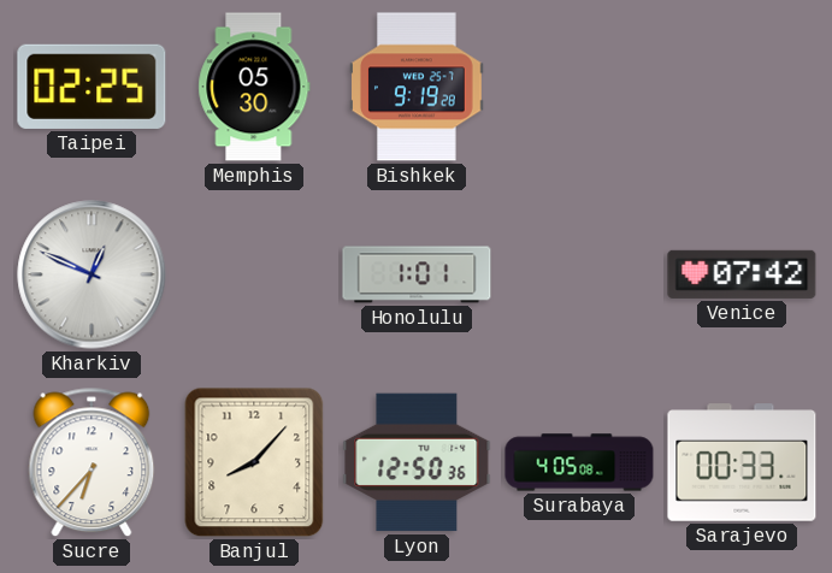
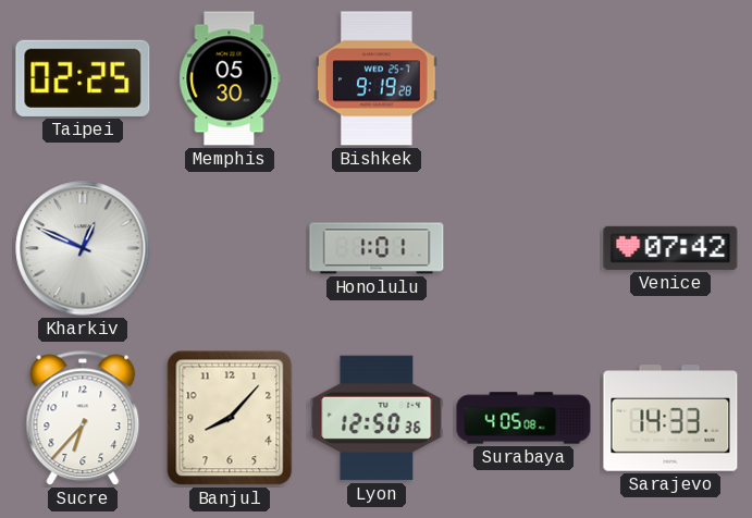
Sarajevo: 00:33 -> 14:33 (670, 418)
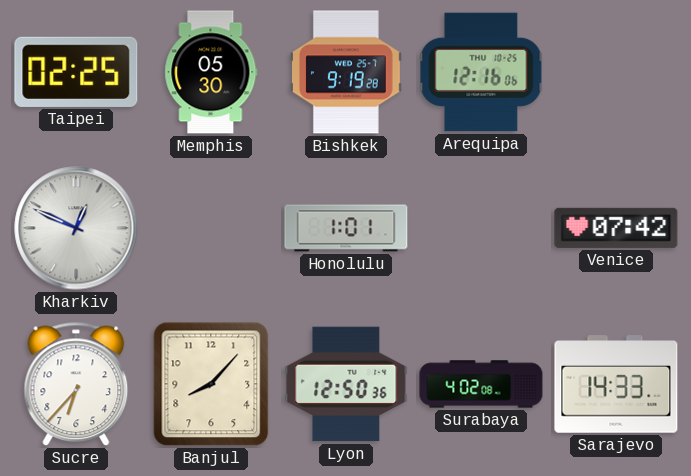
Arequipa: none -> 12:16 (481, 72)
Surabaya: 4:05 -> 4:02 (481, 384)
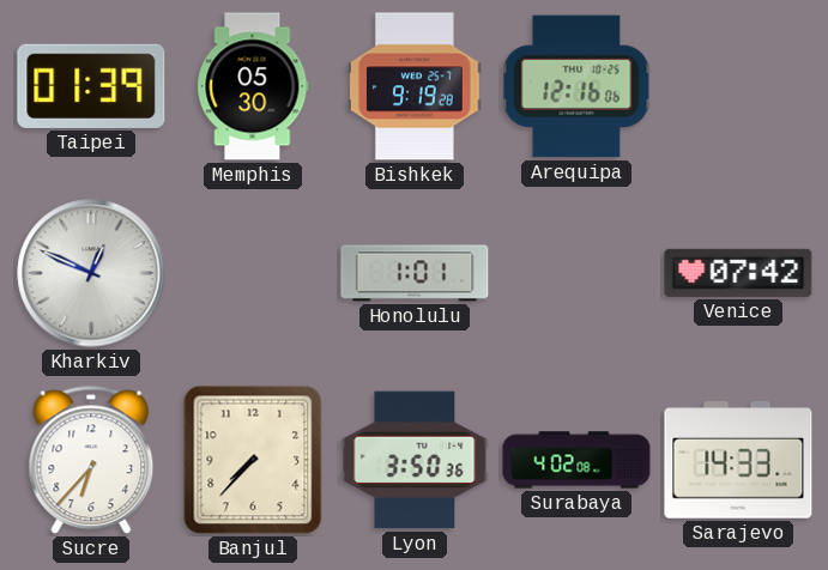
Taipei: 02:25 -> 01:39 (91, 86)
Banjul: 8:07 -> 7:37 (253, 460)
Lyon: 12:50 -> 3:50 (415, 460)
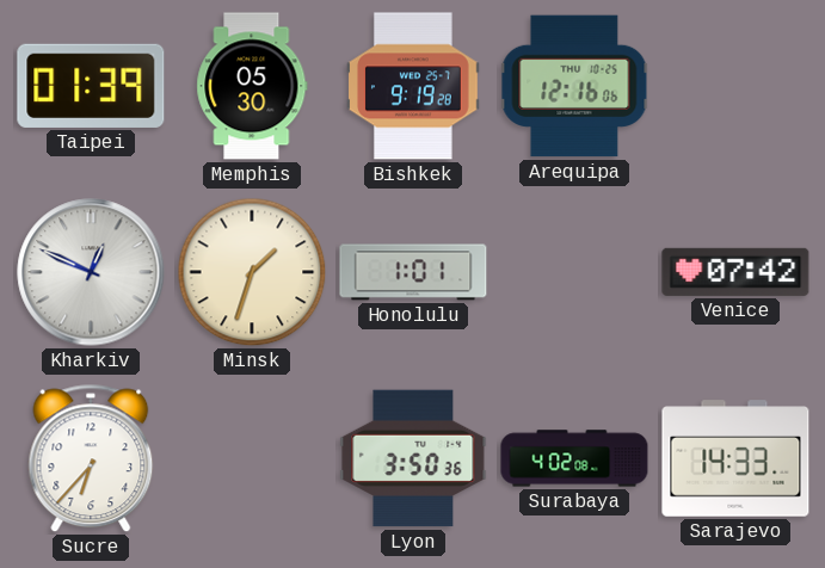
Minsk: none -> 1:33 (252, 272)
Banjul: 7:37 -> none (253, 460)
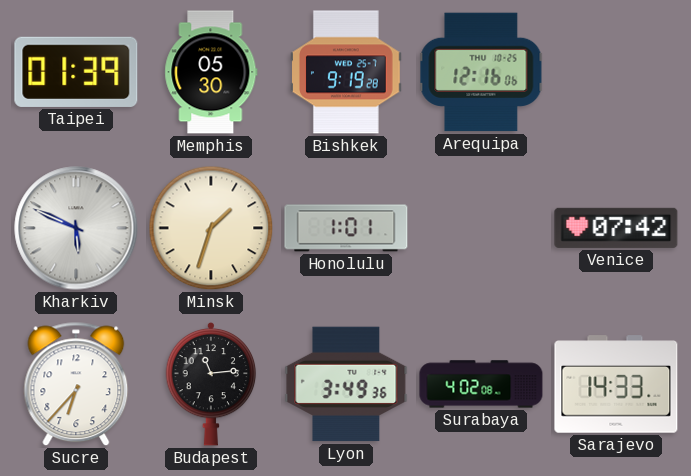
Kharkiv: 12:49 -> 5:49 (76, 228)
Budapest: none -> 11:14 (211, 384)
Lyon: 3:50 -> 3:49 (346, 384)
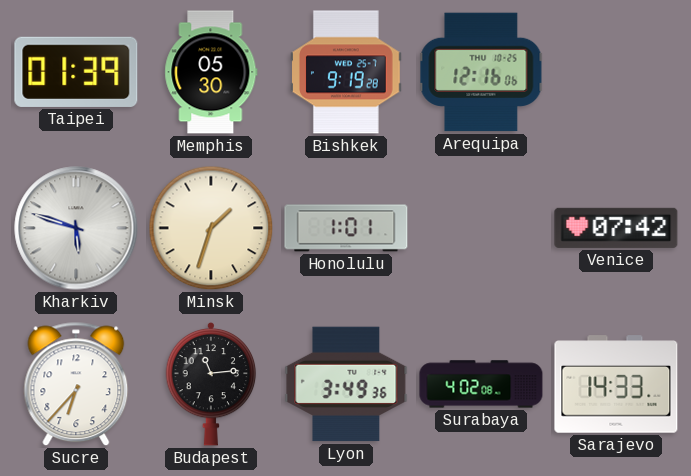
Kharkiv: 5:49 -> 5:48 (76, 228)
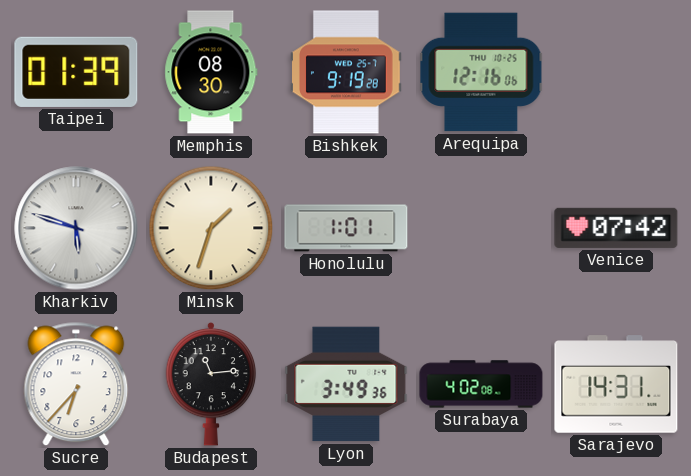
Memphis: 05:30 -> 08:30 (211, 72)
Sarajevo: 14:33 -> 14:31 (616, 384)
